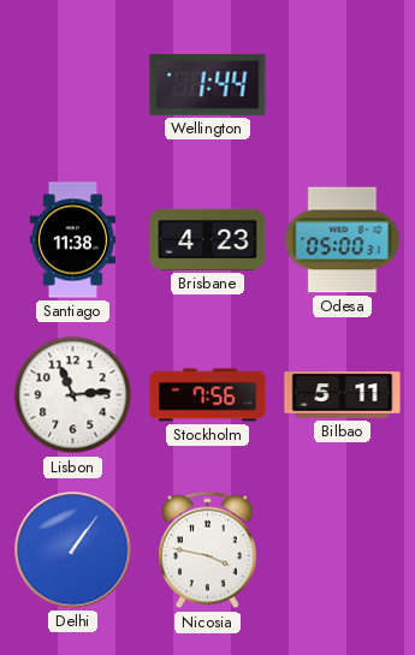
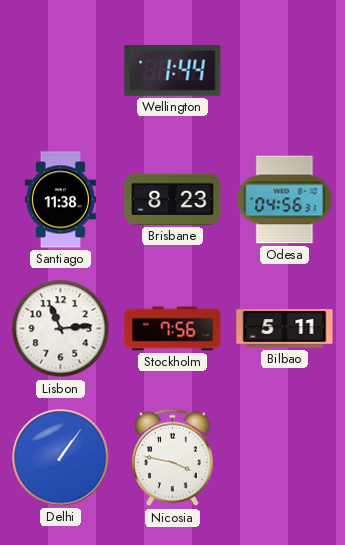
Brisbane: 4:23 -> 8:23 (173, 199)
Odesa: 05:00 -> 04:56 (285, 200)
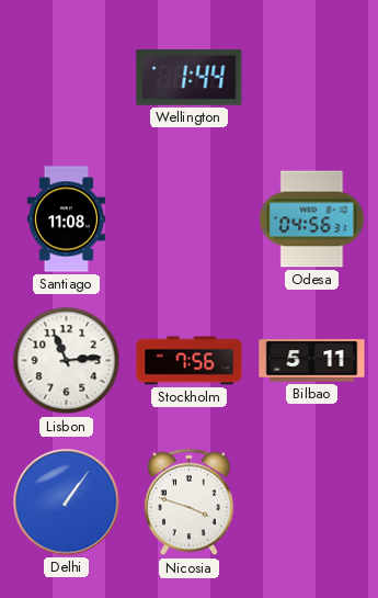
Santiago: 11:38 -> 11:08 (66, 219)
Brisbane: 8:23 -> none (173, 199)
Nicosia: 3:47 -> 3:48 (190, 503)
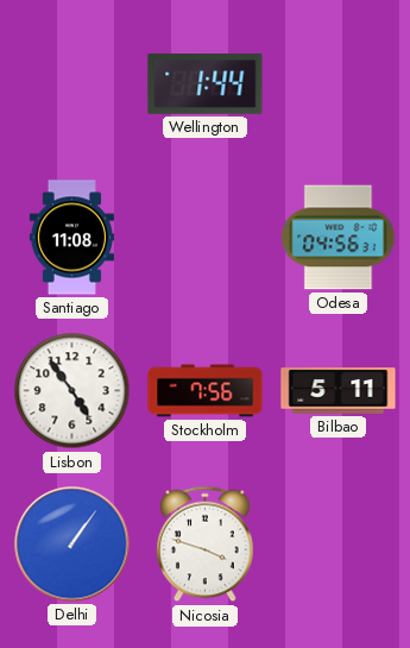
Lisbon: 11:14 -> 4:54 (72, 391)
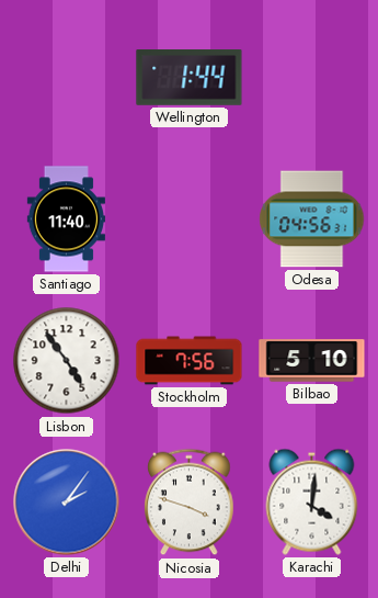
Santiago: 11:08 -> 11:40 (66, 219)
Bilbao: 5:11 -> 5:10 (312, 361)
Delhi: 1:06 -> 2:06 (67, 503)
Karachi: none -> 4:01 (312, 501)
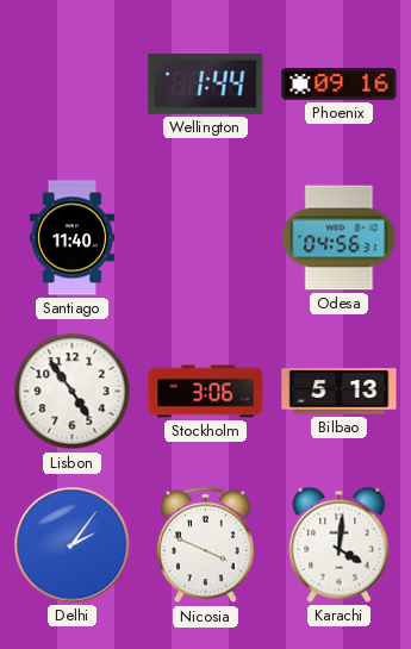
Phoenix: none -> 09:16 (340, 85)
Stockholm: 7:56 -> 3:06 (206, 392)
Bilbao: 5:10 -> 5:13 (340, 392)
Nicosia: 3:48 -> 3:49 (206, 545)
